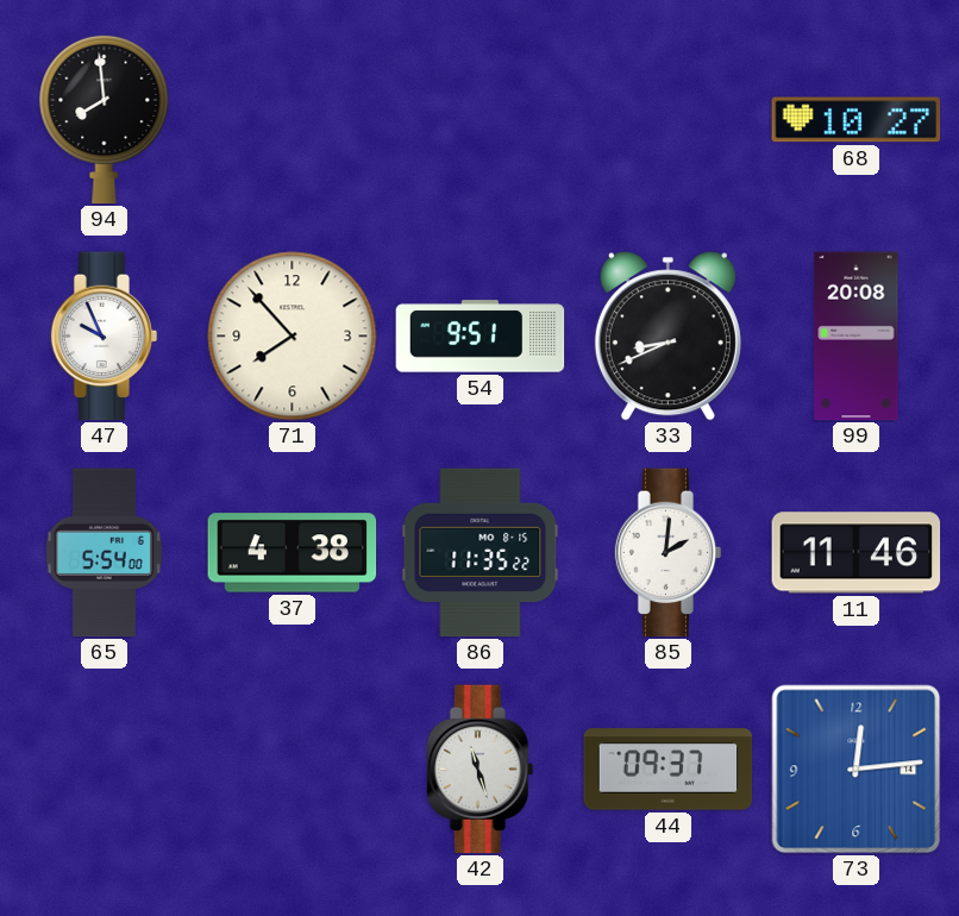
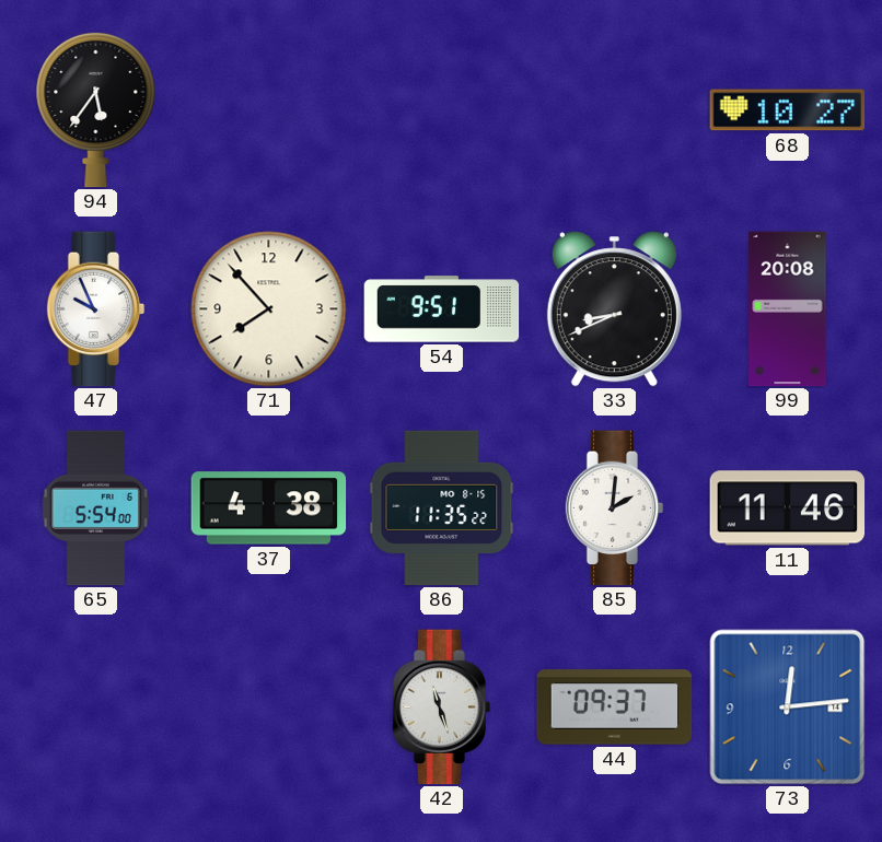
94: 7:59 -> 5:36 (96, 109)
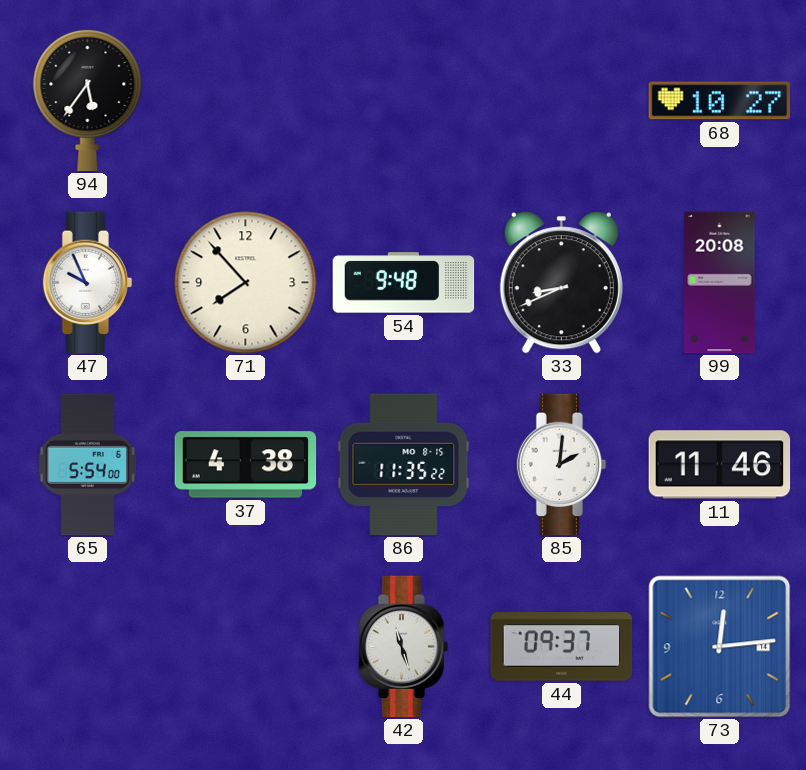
54: 9:51 -> 9:48 (404, 283)
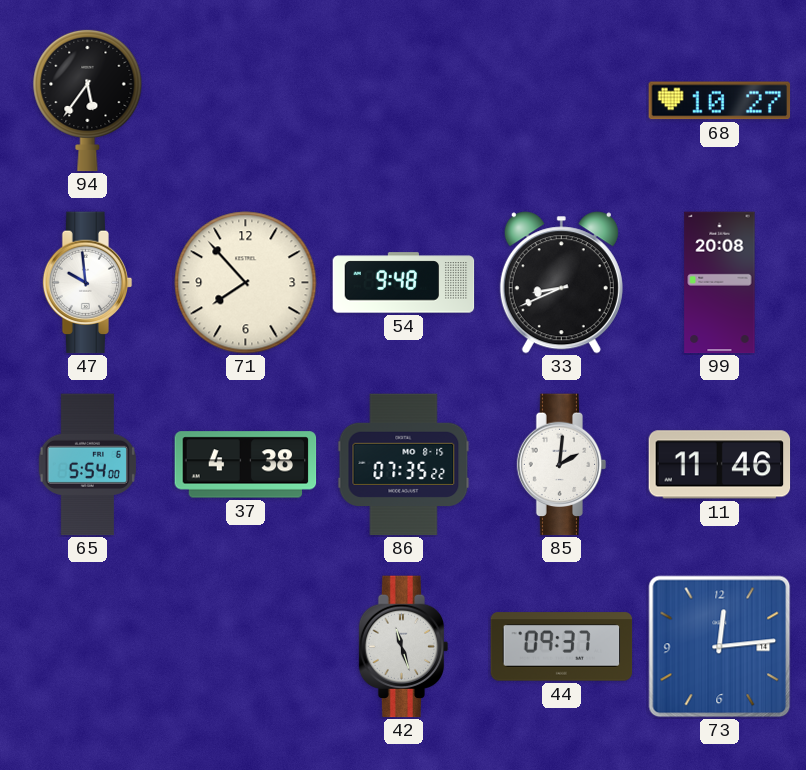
47: 9:56 -> 9:59 (88, 283)
86: 11:35 -> 07:35 (404, 465)
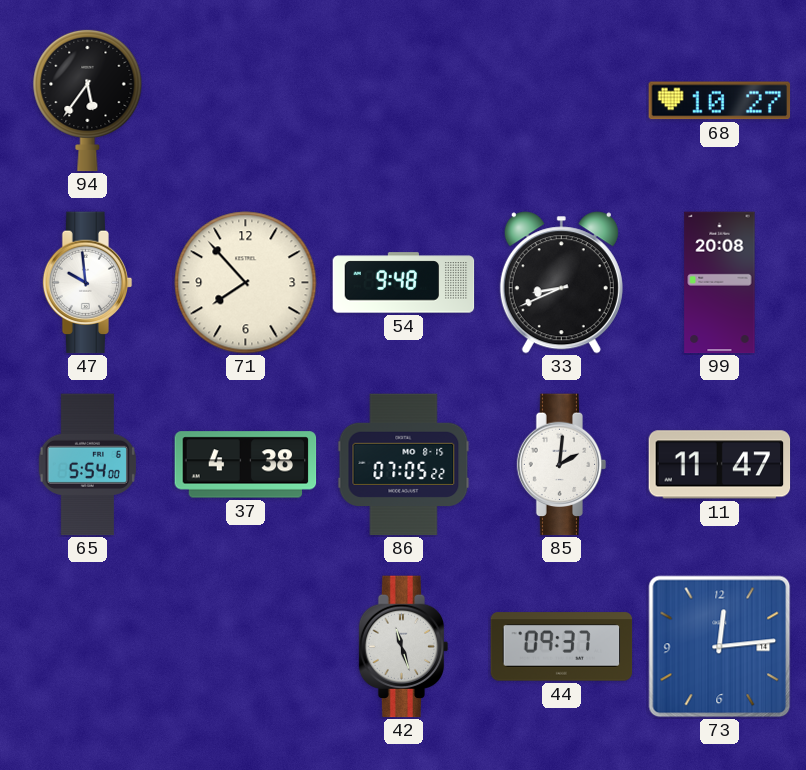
86: 07:35 -> 07:05 (404, 465)
11: 11:46 -> 11:47 (720, 465)
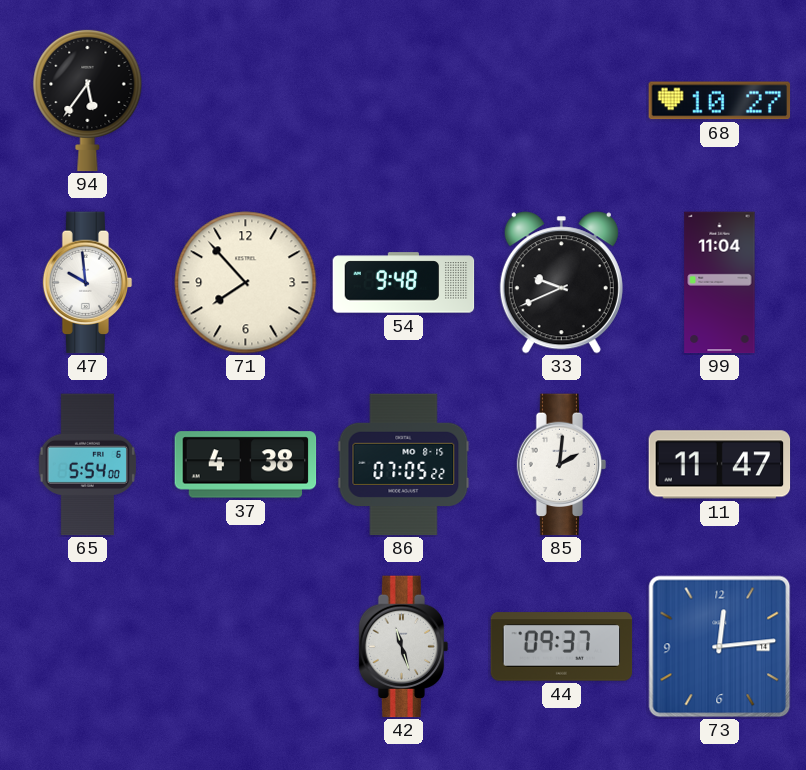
33: 8:41 -> 9:41 (561, 283)
99: 20:08 -> 11:04 (720, 283)
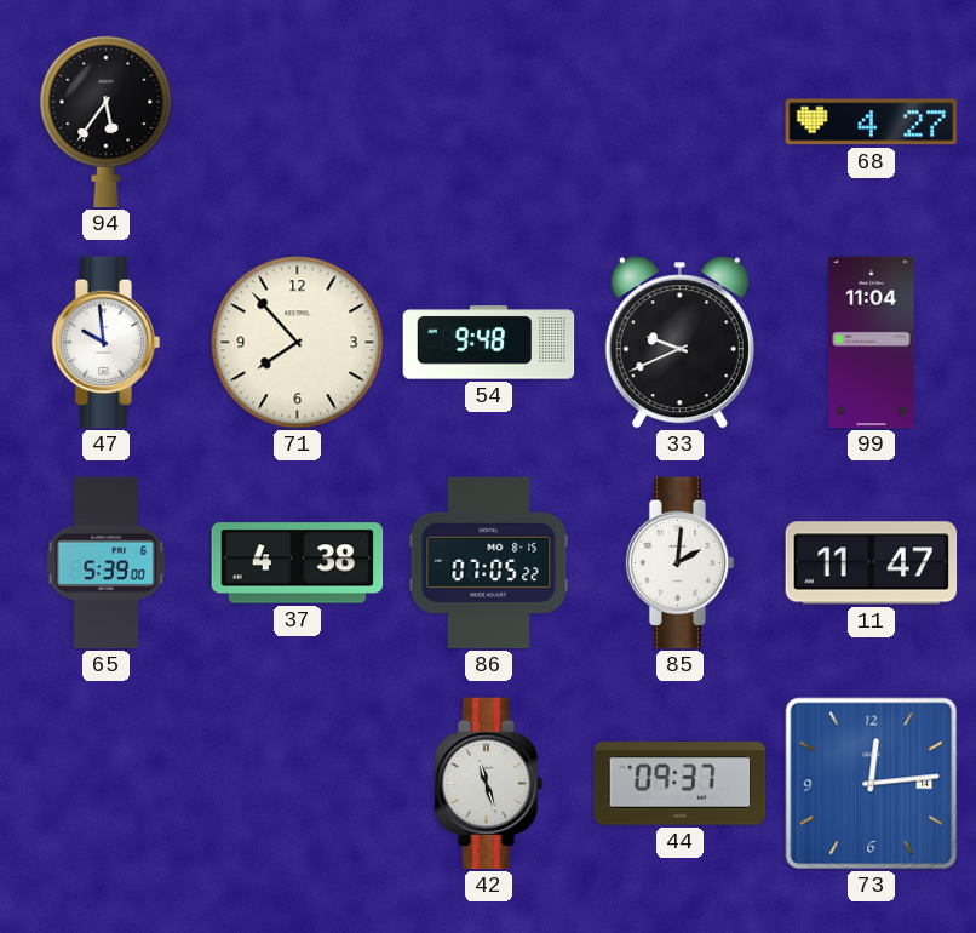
68: 10:27 -> 4:27 (872, 122)
65: 5:54 -> 5:39 (105, 563)
